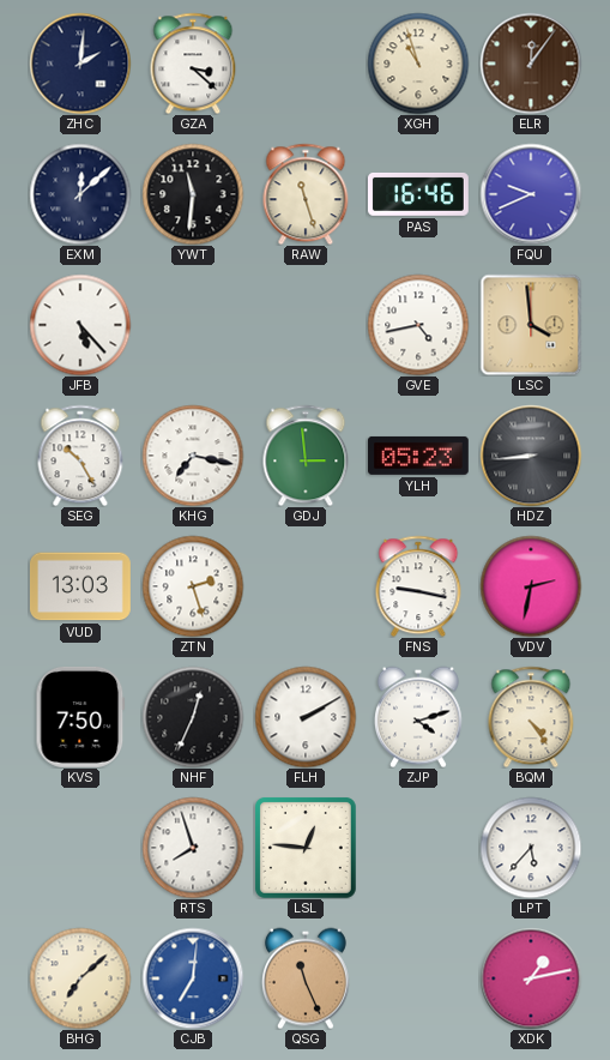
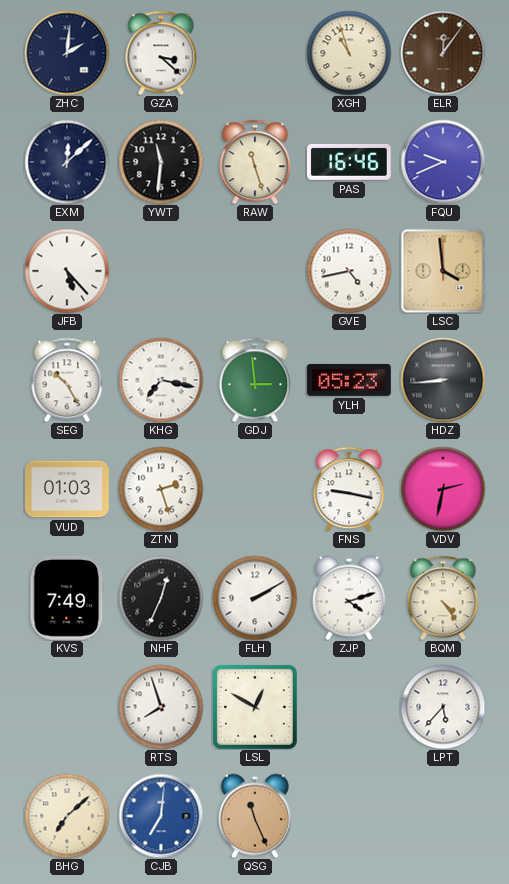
VUD: 13:03 -> 01:03 (67, 489)
KVS: 7:50 -> 7:49 (67, 598)
LSL: 12:46 -> 12:50 (255, 707)
XDK: 1:13 -> none (531, 978)
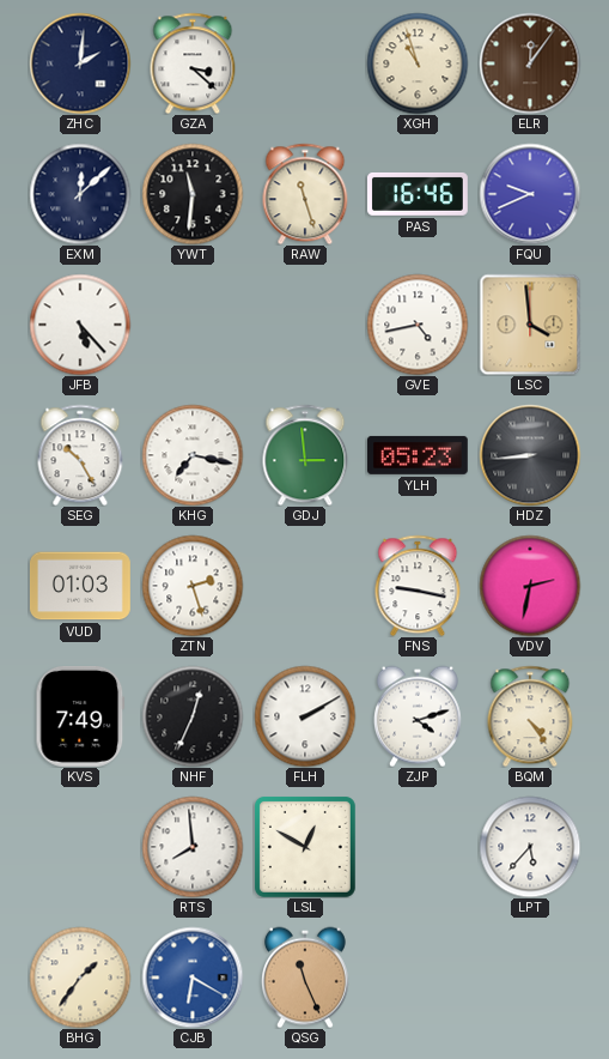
RTS: 7:57 -> 7:59 (193, 847)
BHG: 7:08 -> 1:36 (80, 978)
CJB: 7:01 -> 6:20 (193, 978)
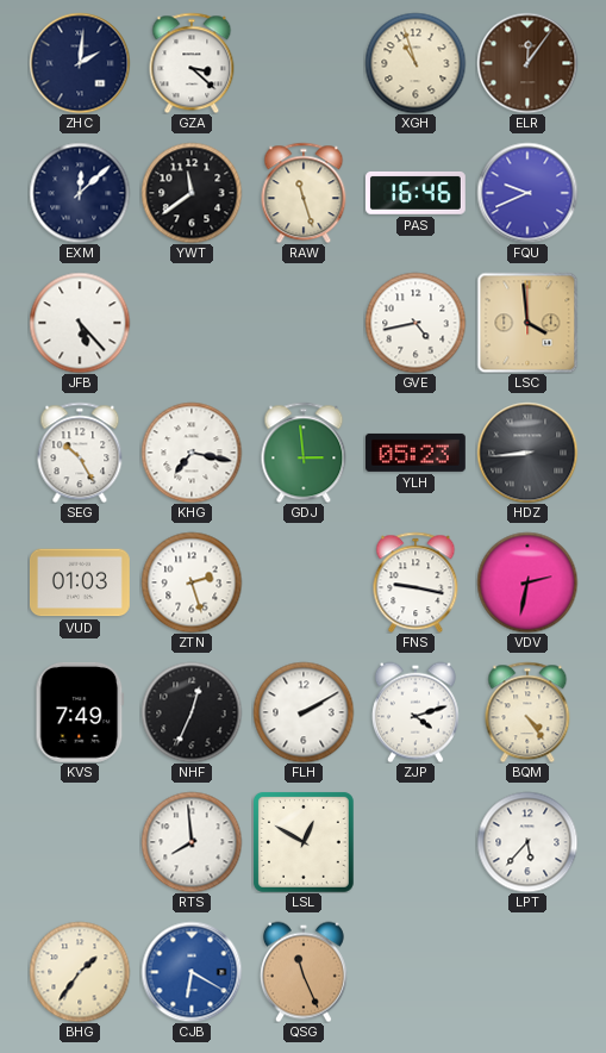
YWT: 11:31 -> 11:39 (192, 193)
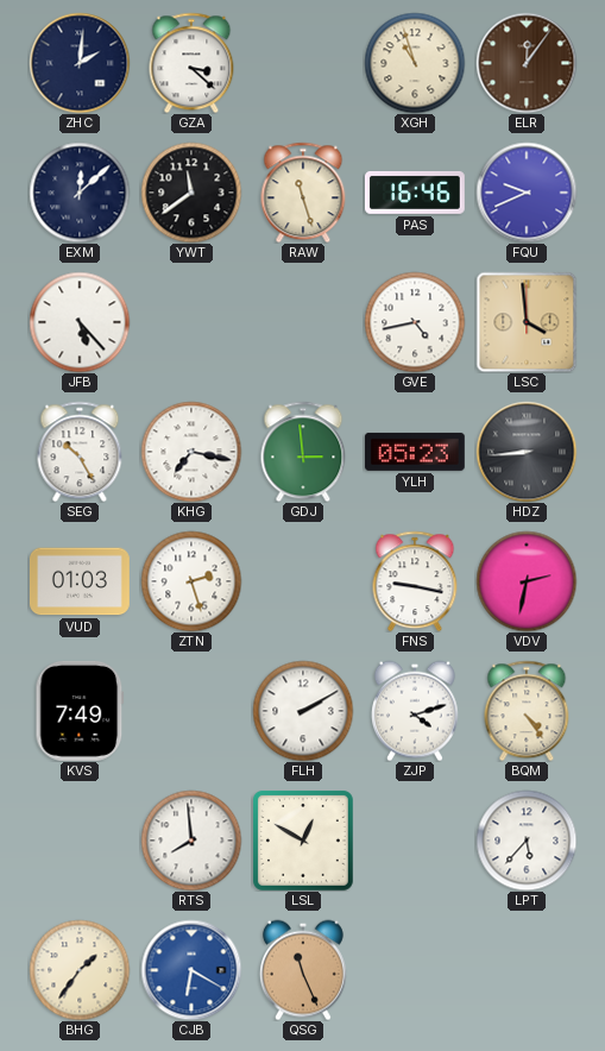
NHF: 12:34 -> none (192, 712)
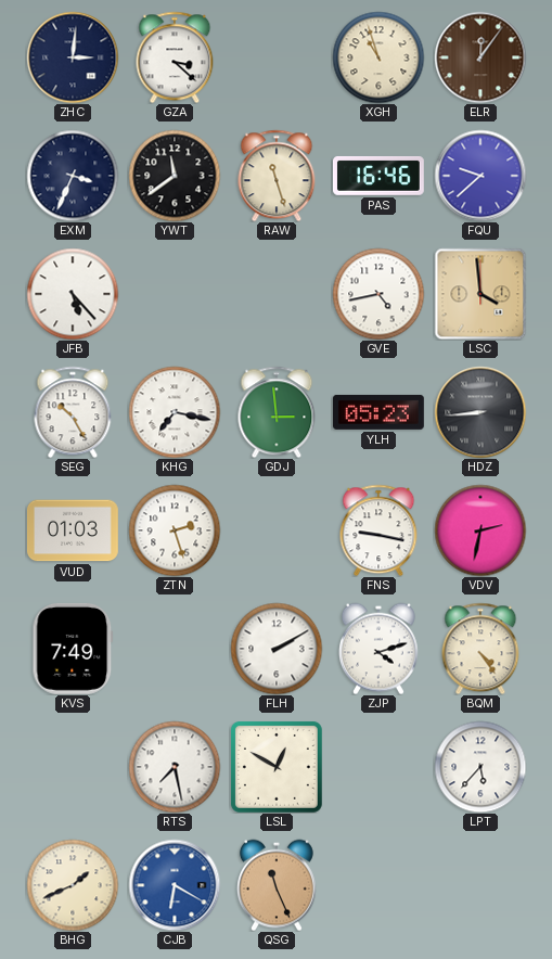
ZHC: 2:01 -> 3:01 (73, 57)
EXM: 12:08 -> 3:34 (73, 176)
FQU: 9:41 -> 9:38 (480, 176)
RTS: 7:59 -> 7:28 (175, 767)
BHG: 1:36 -> 1:41 (73, 885)
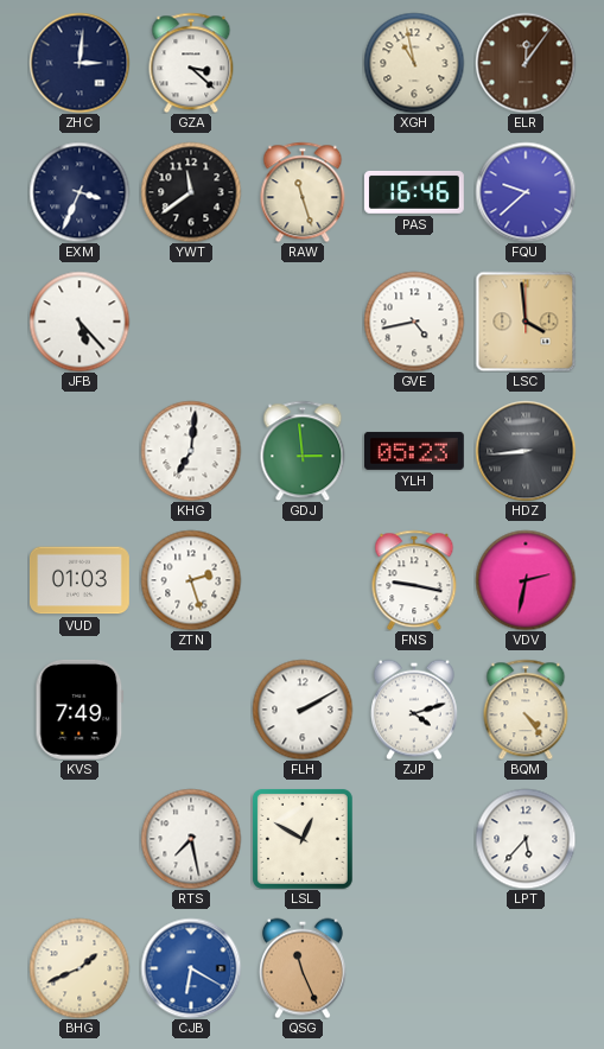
XGH: 10:57 -> 10:58 (414, 63)
SEG: 10:25 -> none (73, 412)
KHG: 7:17 -> 7:01 (191, 451)
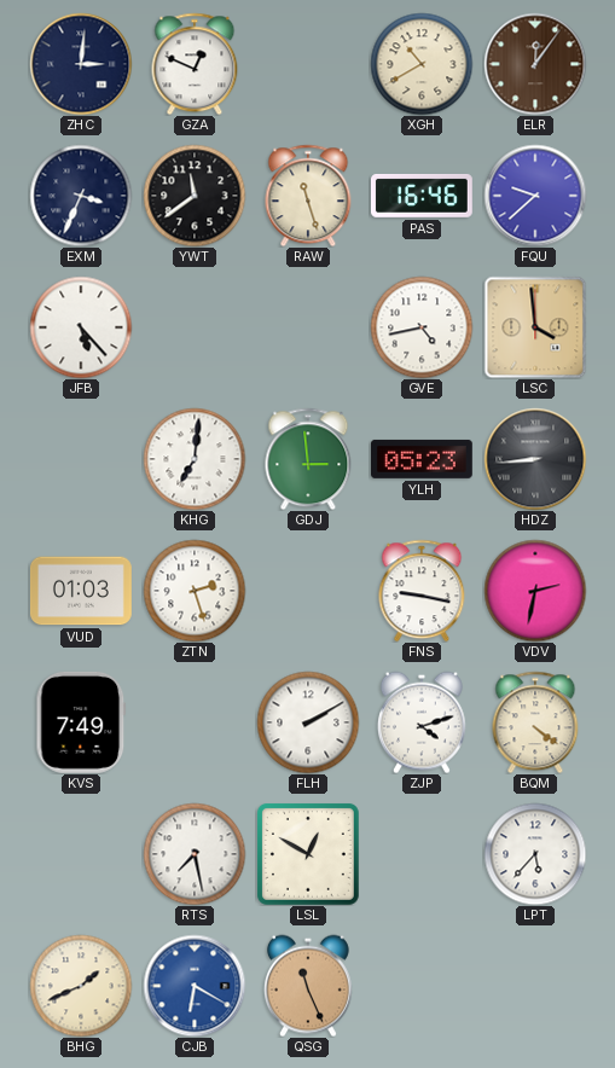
GZA: 3:22 -> 12:49 (195, 64)
XGH: 10:58 -> 10:40 (422, 64)
BQM: 4:24 -> 4:21 (535, 722)
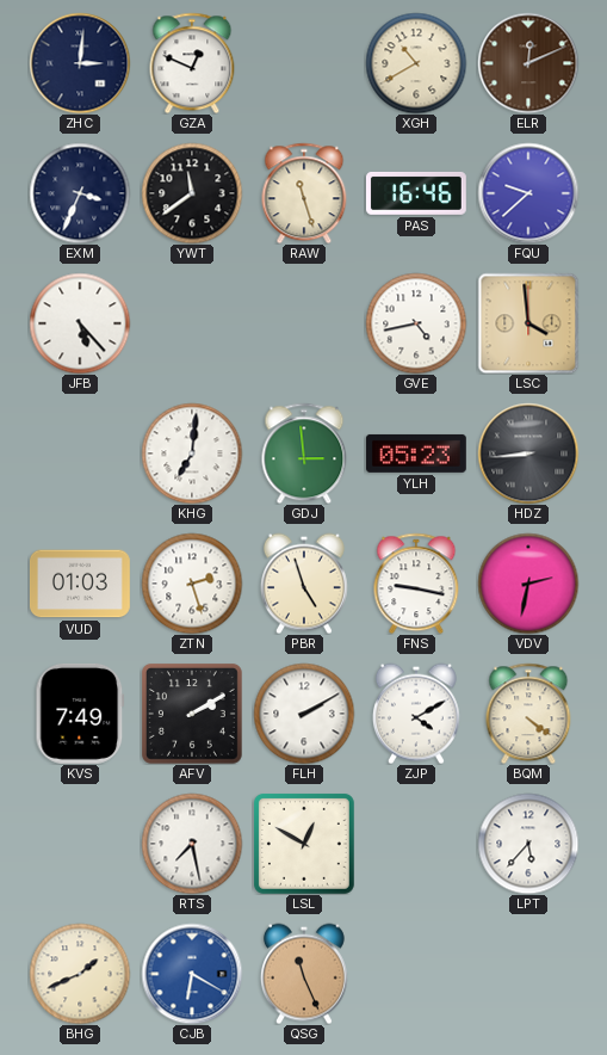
ELR: 12:06 -> 12:11 (528, 63)
PBR: none -> 4:57 (304, 584)
AFV: none -> 2:10 (192, 714)
ZJP: 4:12 -> 4:10 (416, 714)
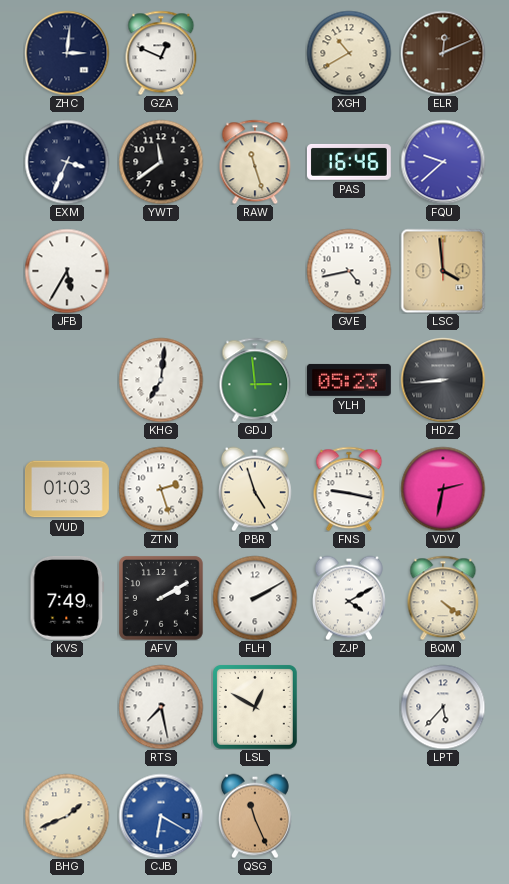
JFB: 5:23 -> 5:35 (67, 271)
